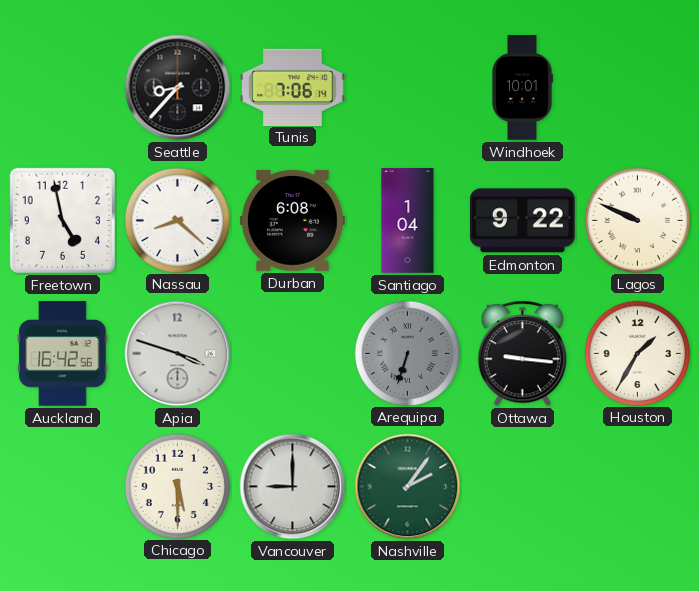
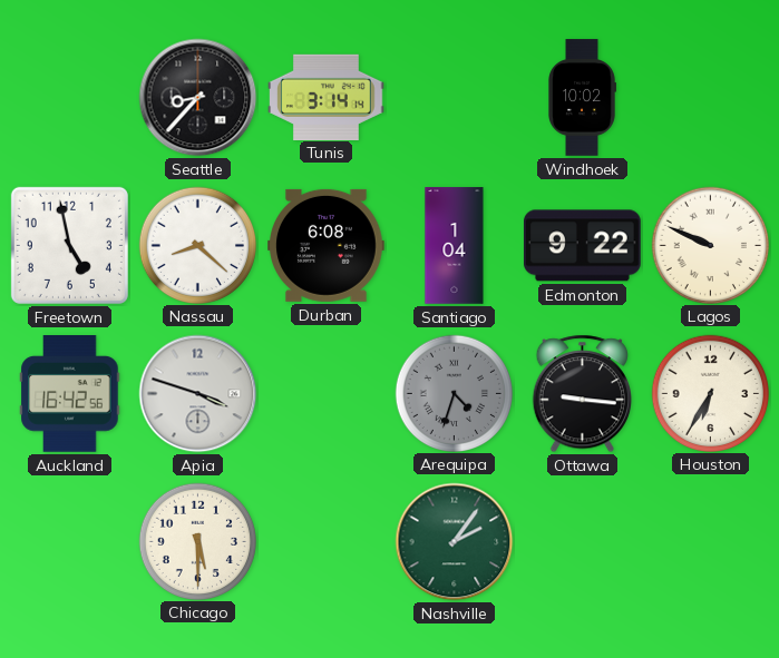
Tunis: 7:06 -> 3:14 (327, 97)
Windhoek: 10:01 -> 10:02 (583, 98)
Arequipa: 6:33 -> 4:33 (454, 393)
Houston: 1:35 -> 6:35 (710, 393)
Vancouver: 9:00 -> none (293, 487)
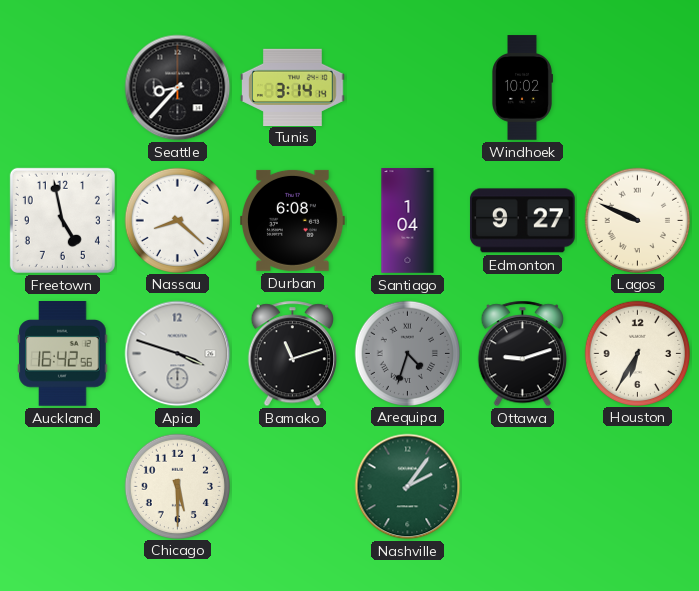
Edmonton: 9:22 -> 9:27 (522, 221)
Bamako: none -> 11:12 (292, 354)
Ottawa: 9:16 -> 9:12 (522, 354)
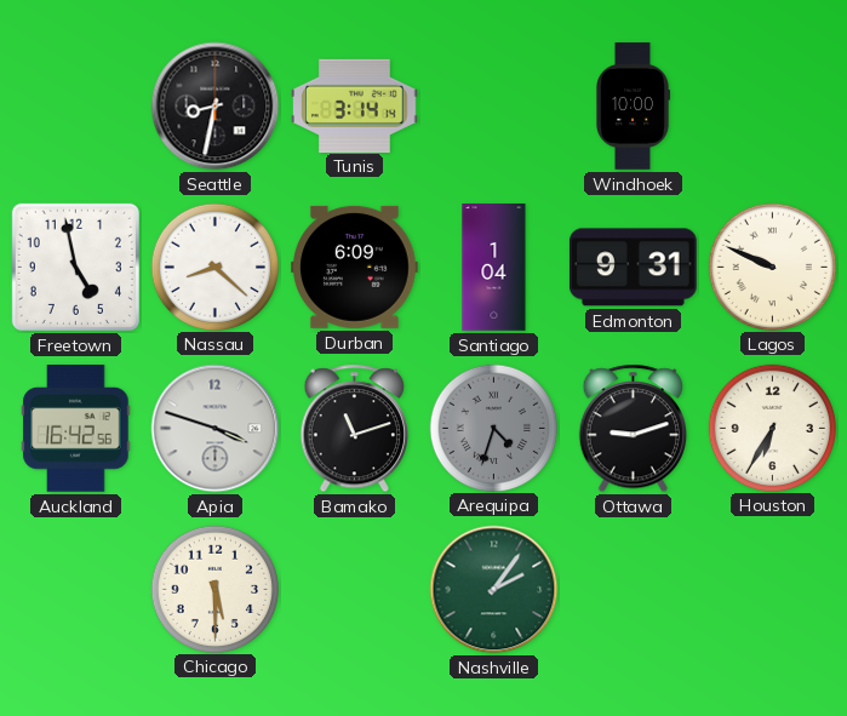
Seattle: 8:37 -> 8:32 (216, 107)
Windhoek: 10:02 -> 10:00 (634, 107)
Durban: 6:08 -> 6:09 (355, 267)
Edmonton: 9:27 -> 9:31 (633, 268)
